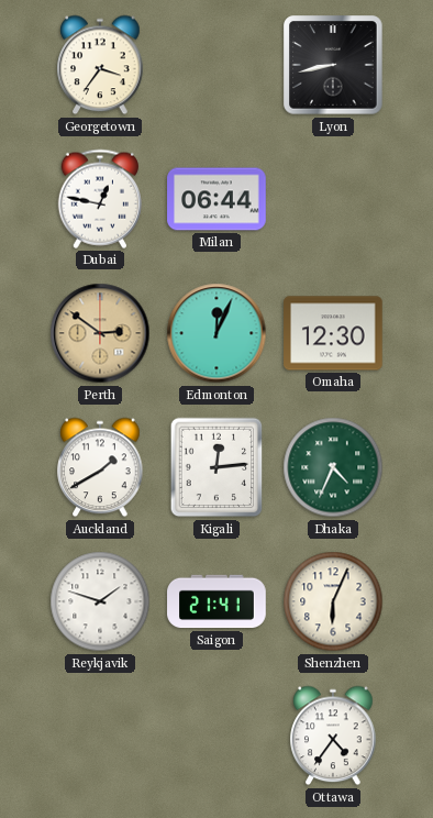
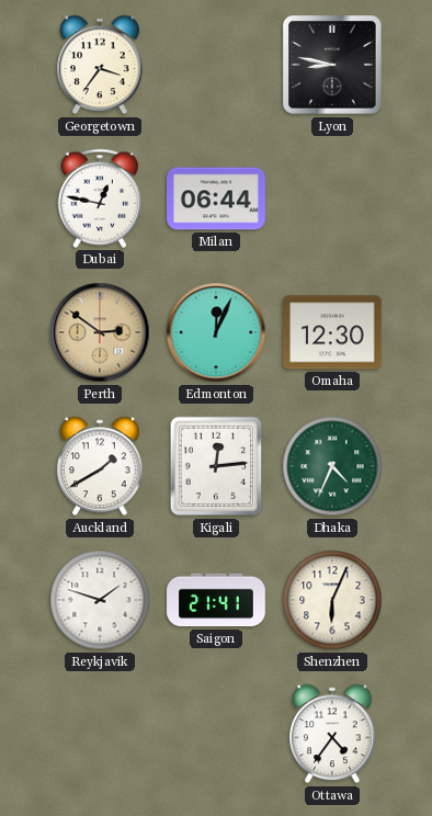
Lyon: 8:43 -> 8:47 (332, 65)
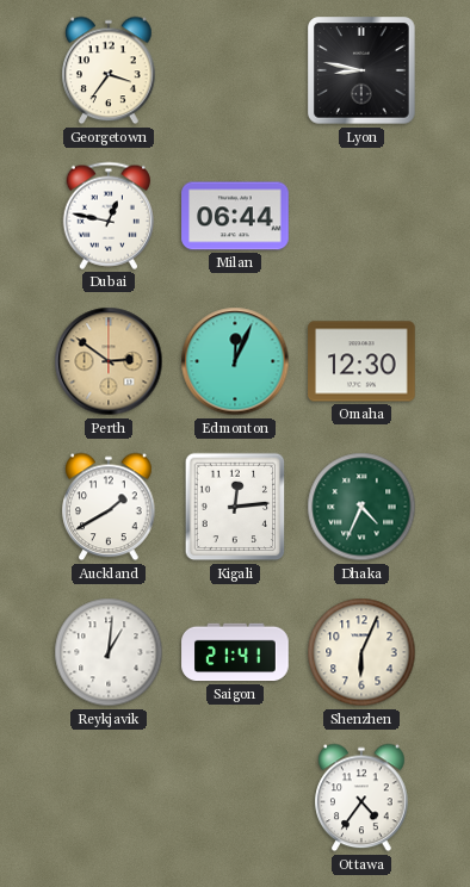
Reykjavik: 1:48 -> 1:01 (109, 652)
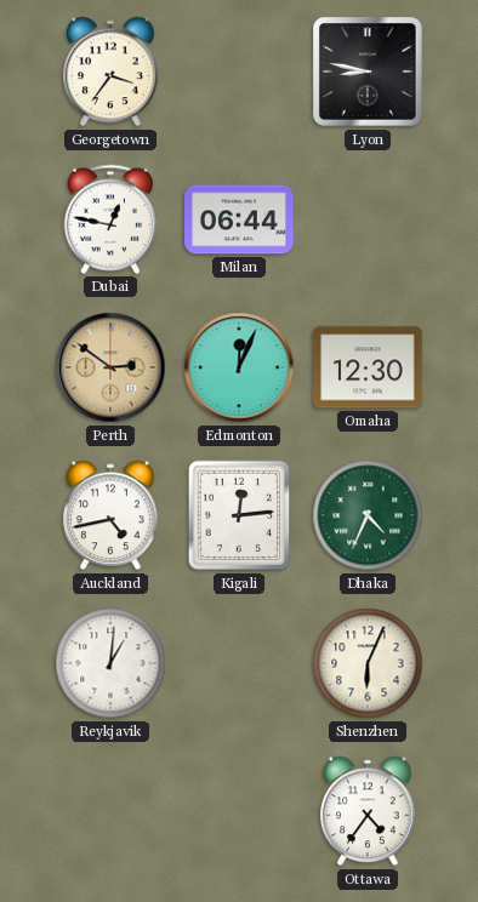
Auckland: 1:40 -> 4:43 (110, 515)
Saigon: 21:41 -> none (235, 652)
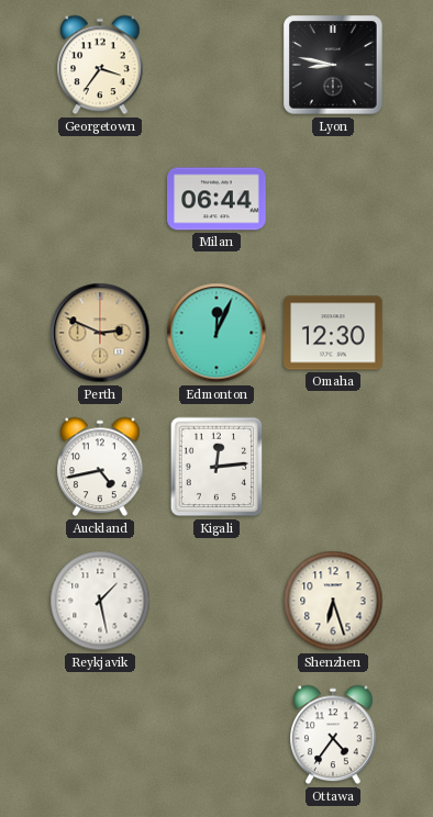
Dubai: 12:47 -> none (109, 219)
Perth: 2:51 -> 2:49 (100, 333)
Dhaka: 4:34 -> none (368, 515)
Reykjavik: 1:01 -> 1:28 (100, 601)
Shenzhen: 6:04 -> 6:27 (333, 601)
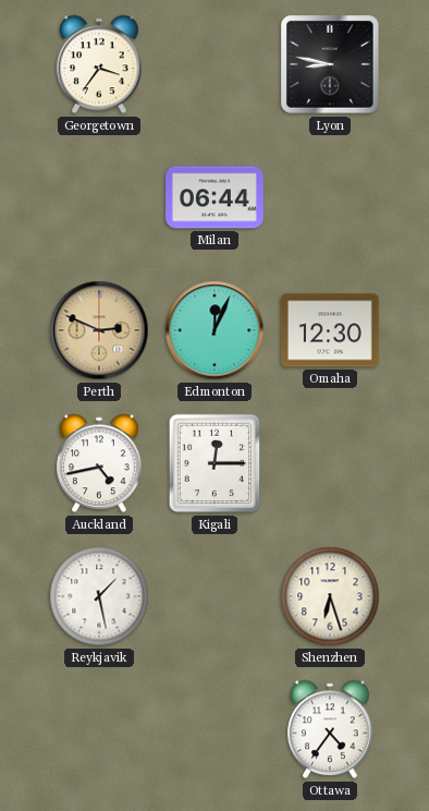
Kigali: 12:14 -> 12:15 (214, 463)
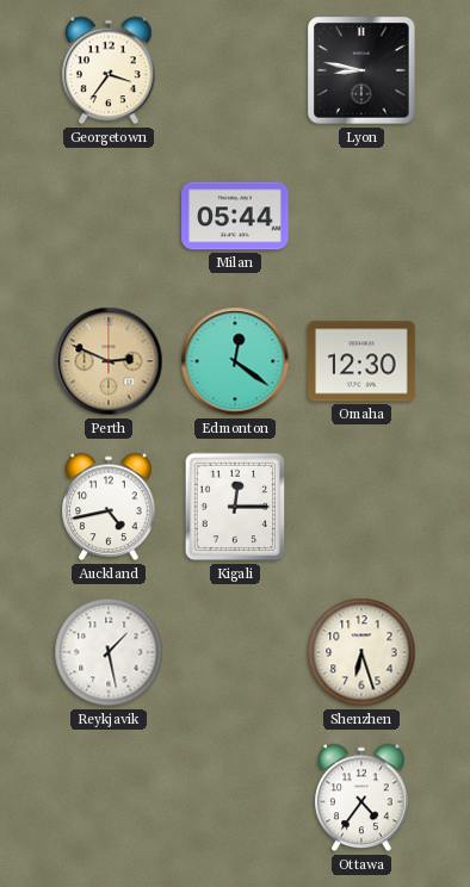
Milan: 06:44 -> 05:44 (235, 216)
Edmonton: 12:04 -> 12:21 (235, 361)
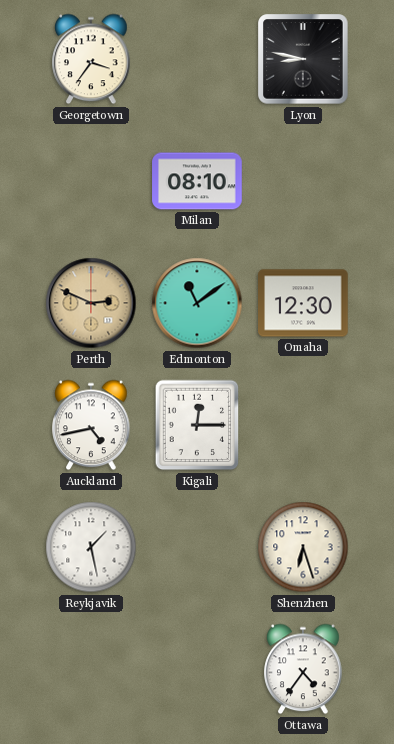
Milan: 05:44 -> 08:10 (197, 181)
Edmonton: 12:21 -> 11:09 (197, 303)
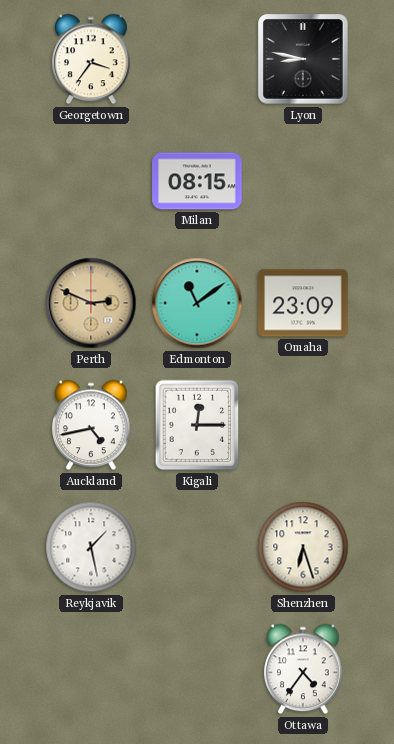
Milan: 08:10 -> 08:15 (197, 181)
Omaha: 12:30 -> 23:09 (303, 303)
